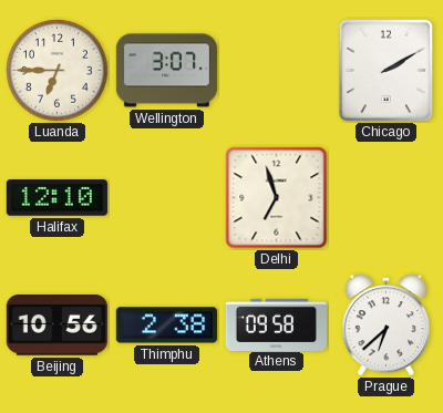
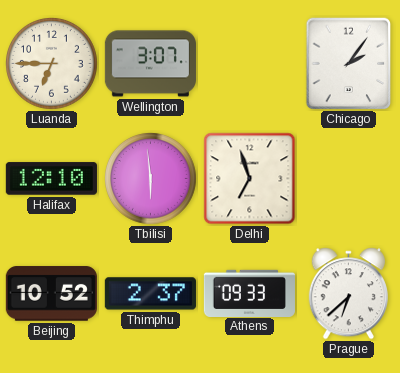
Chicago: 2:10 -> 2:06 (349, 64)
Tbilisi: none -> 5:59 (151, 179)
Beijing: 10:56 -> 10:52 (51, 294)
Thimphu: 2:38 -> 2:37 (150, 294)
Athens: 09:58 -> 09:33 (249, 293)
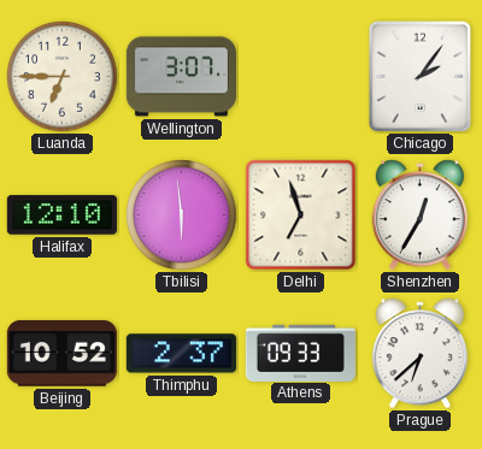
Shenzhen: none -> 12:35 (419, 215)
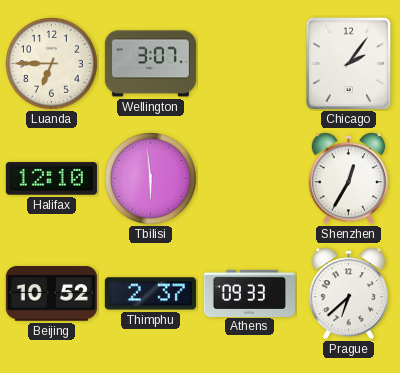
Delhi: 6:57 -> none (301, 215)
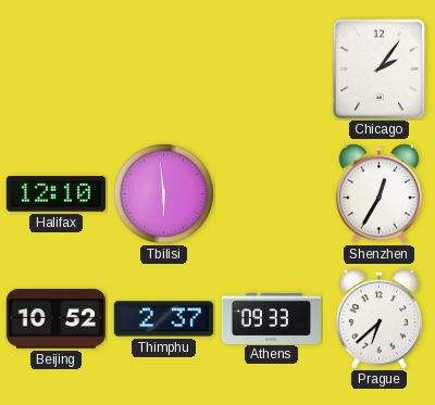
Luanda: 6:45 -> none (52, 64)
Wellington: 3:07 -> none (150, 64)
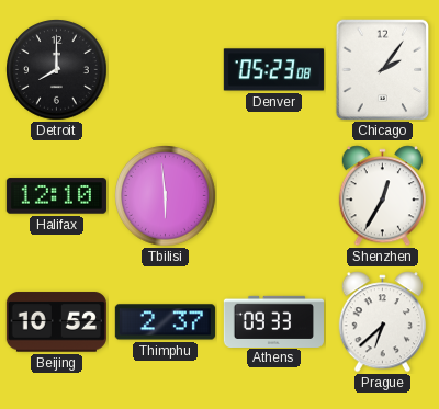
Detroit: none -> 8:00 (57, 70)
Denver: none -> 05:23 (273, 70)
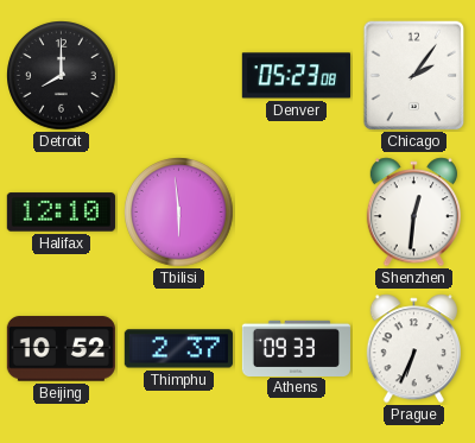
Shenzhen: 12:35 -> 12:31 (413, 213)
Prague: 6:38 -> 6:34 (413, 349)
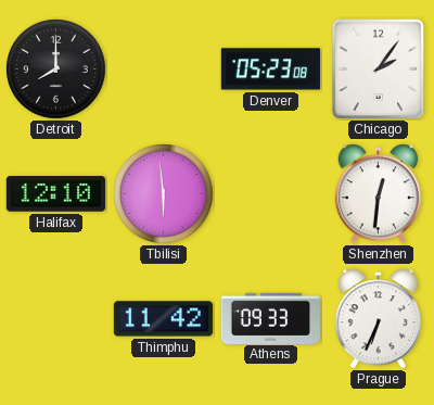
Beijing: 10:52 -> none (61, 349)
Thimphu: 2:37 -> 11:42 (163, 319)
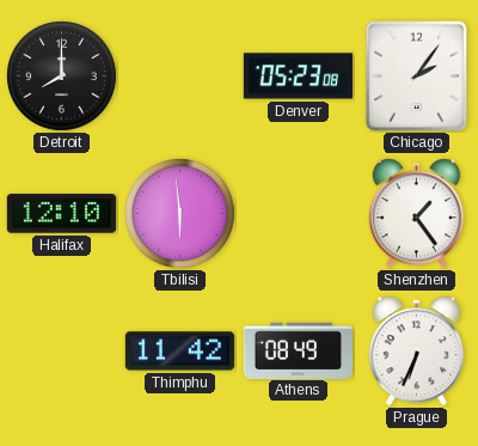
Shenzhen: 12:31 -> 1:24 (416, 214)
Athens: 09:33 -> 08:49 (298, 350)
